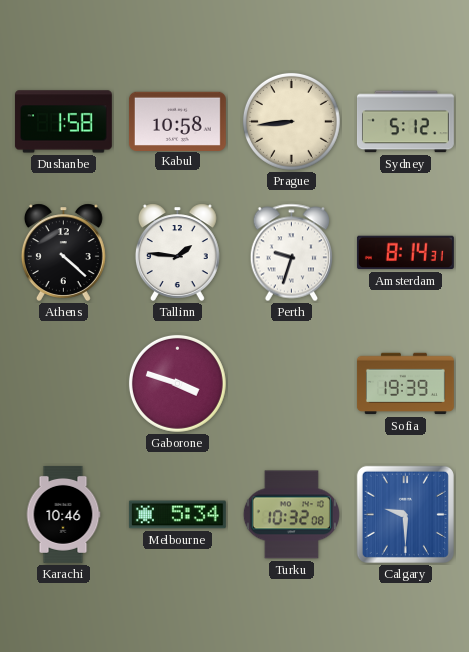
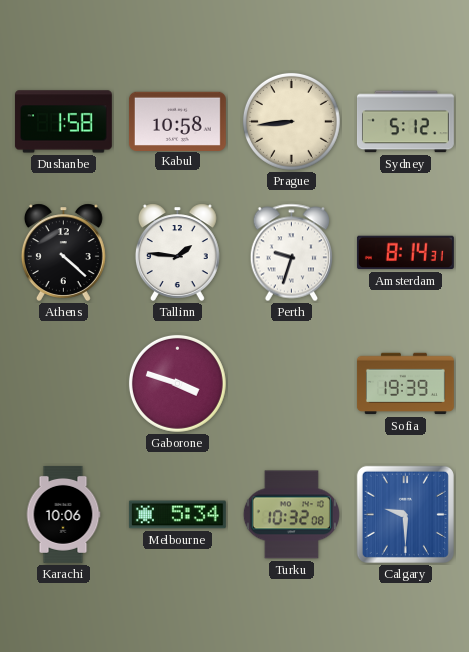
Karachi: 10:46 -> 10:06 (63, 514)
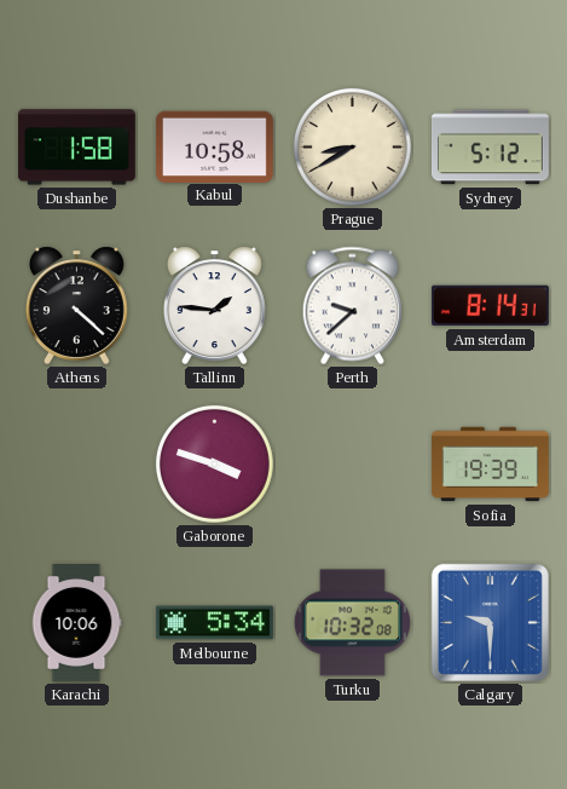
Prague: 8:44 -> 8:40 (352, 146)
Perth: 9:33 -> 9:38 (352, 306)
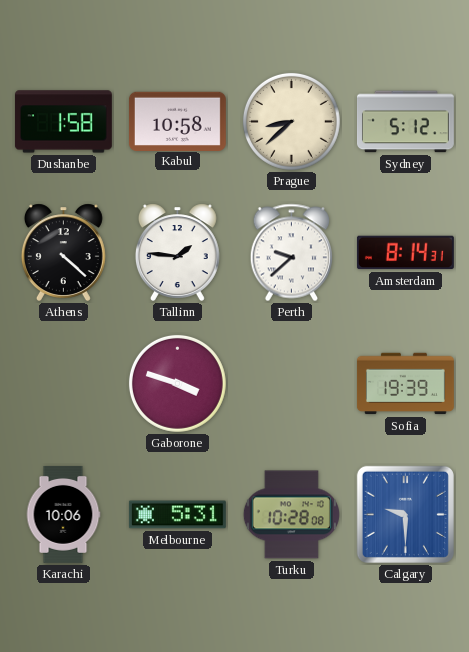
Prague: 8:40 -> 8:38 (291, 121)
Melbourne: 5:34 -> 5:31 (177, 515)
Turku: 10:32 -> 10:28 (291, 515)
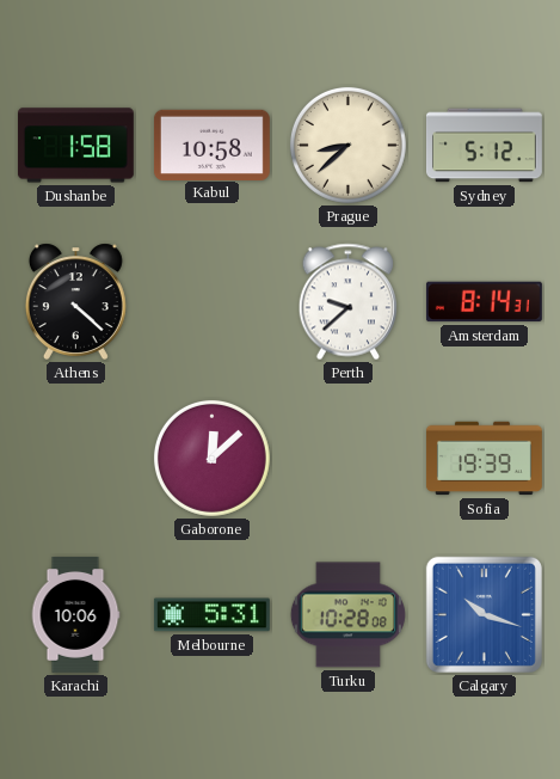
Tallinn: 1:46 -> none (177, 252)
Gaborone: 3:48 -> 12:08 (211, 458)
Calgary: 9:30 -> 10:18 (484, 614)
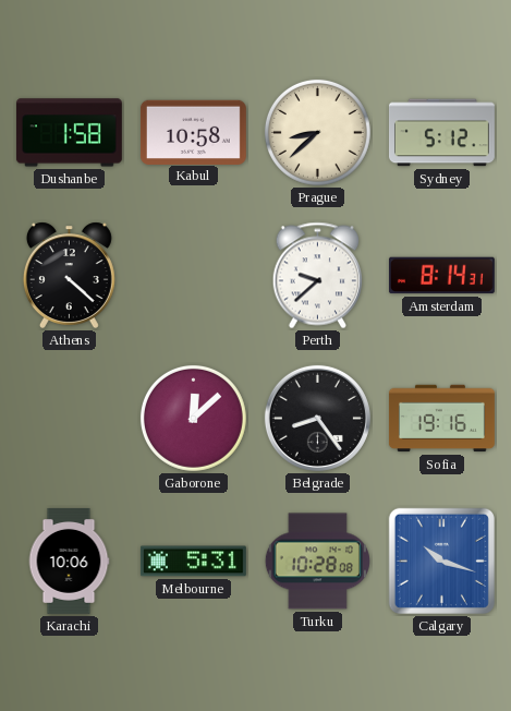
Belgrade: none -> 8:24 (317, 418)
Sofia: 19:39 -> 19:16 (441, 419)
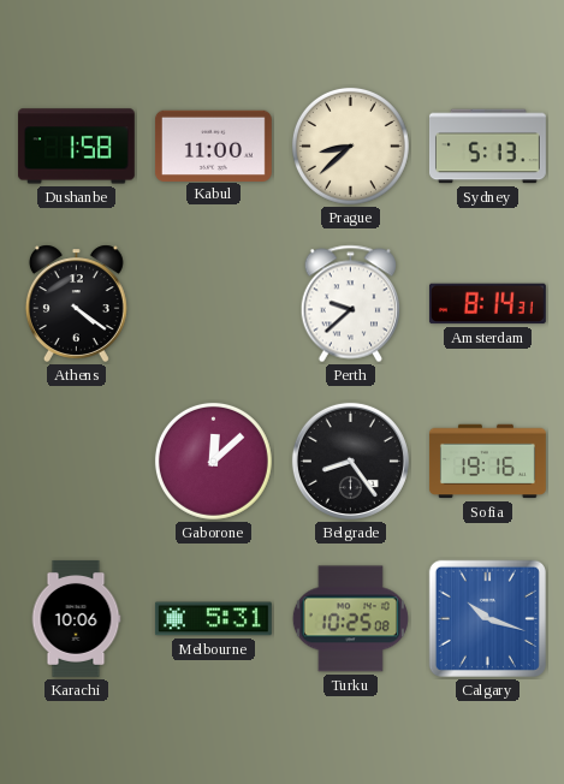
Kabul: 10:58 -> 11:00 (213, 145)
Sydney: 5:12 -> 5:13 (487, 147)
Athens: 4:22 -> 4:21 (76, 303)
Turku: 10:28 -> 10:25 (350, 619)
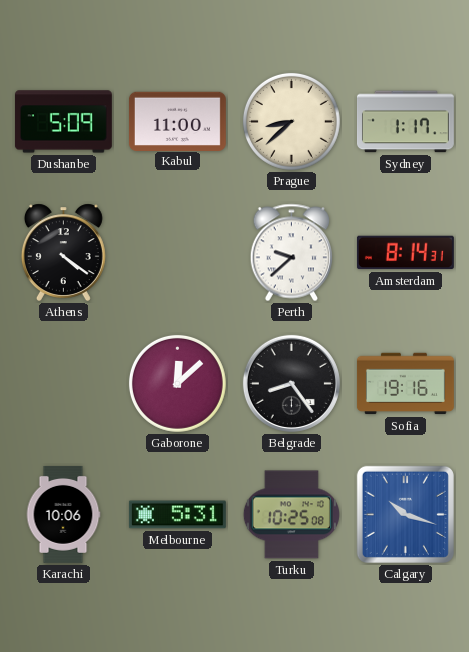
Dushanbe: 1:58 -> 5:09 (63, 122)
Sydney: 5:13 -> 1:17 (405, 122)
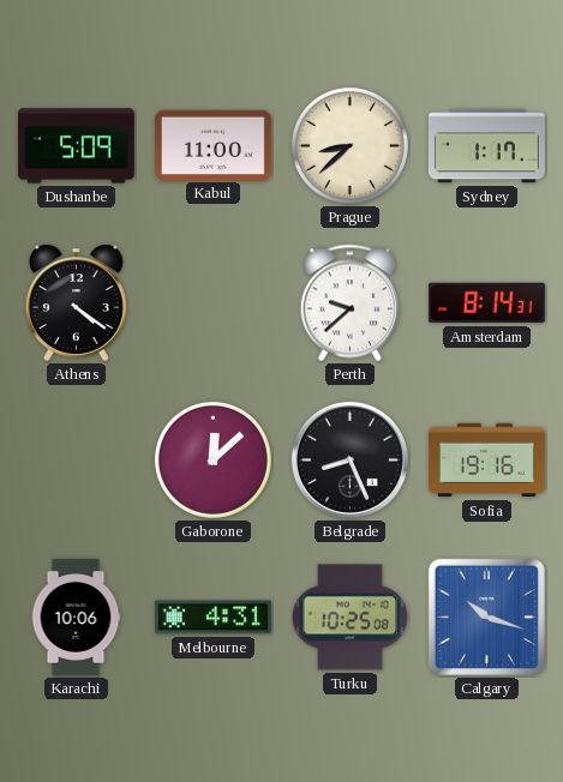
Belgrade: 8:24 -> 8:26 (349, 459)
Melbourne: 5:31 -> 4:31 (212, 618)
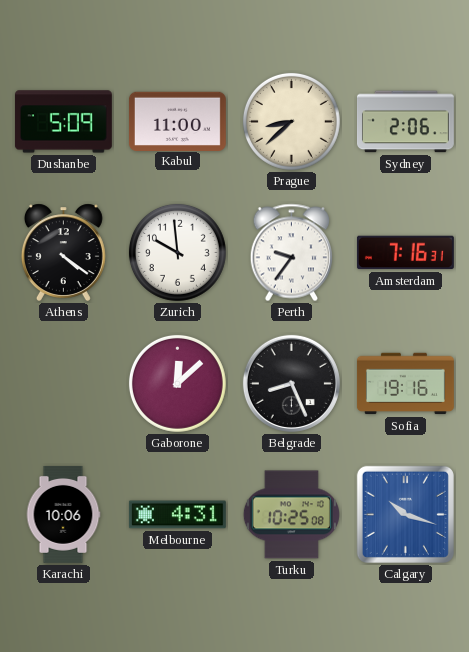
Sydney: 1:17 -> 2:06 (405, 122)
Zurich: none -> 9:59 (177, 252)
Perth: 9:38 -> 9:36 (291, 253)
Amsterdam: 8:14 -> 7:16 (405, 253)
